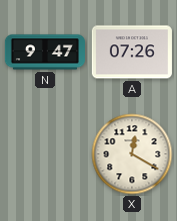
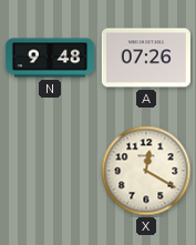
N: 9:47 -> 9:48 (50, 58)
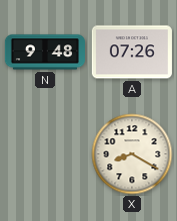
X: 12:20 -> 8:20 (132, 154)
